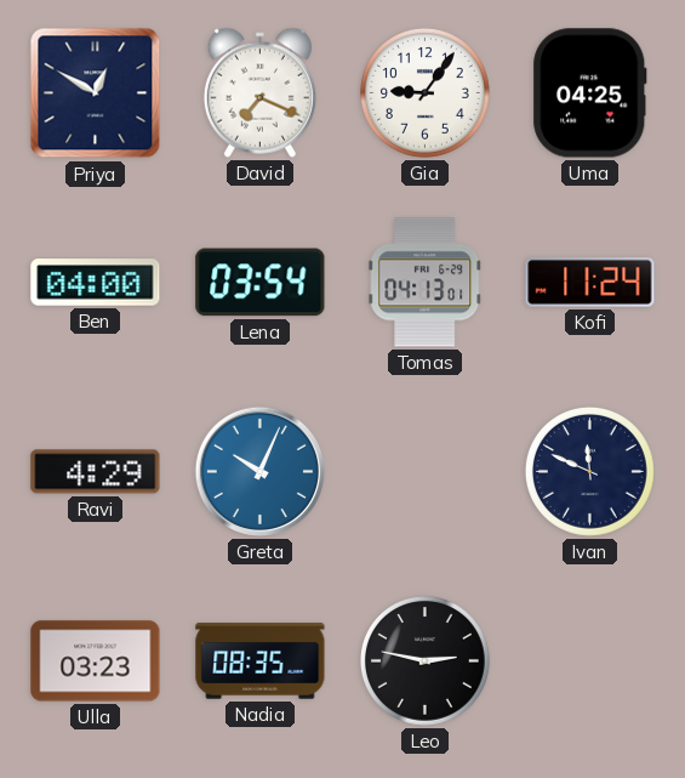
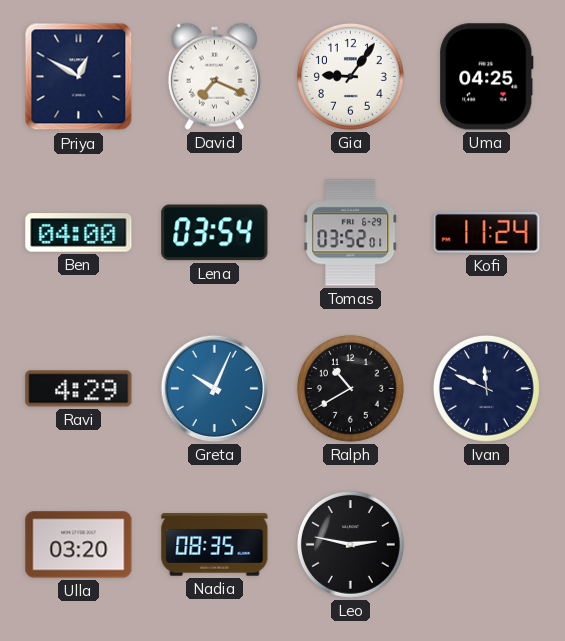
Tomas: 04:13 -> 03:52 (351, 233)
Ralph: none -> 10:40 (350, 388)
Ulla: 03:23 -> 03:20 (79, 545)
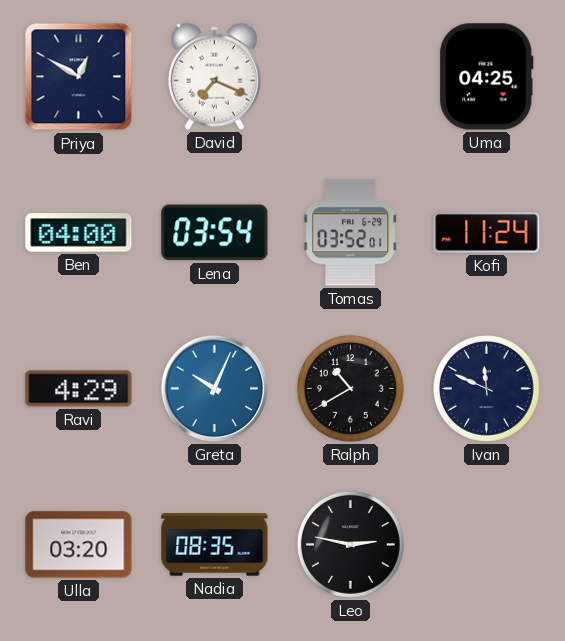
Gia: 9:06 -> none (350, 76)
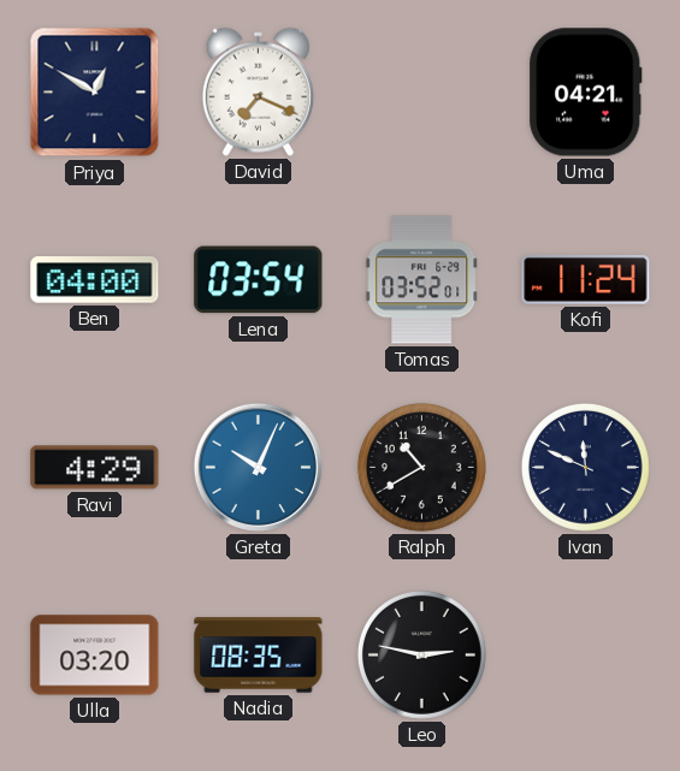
Uma: 04:25 -> 04:21 (586, 93)
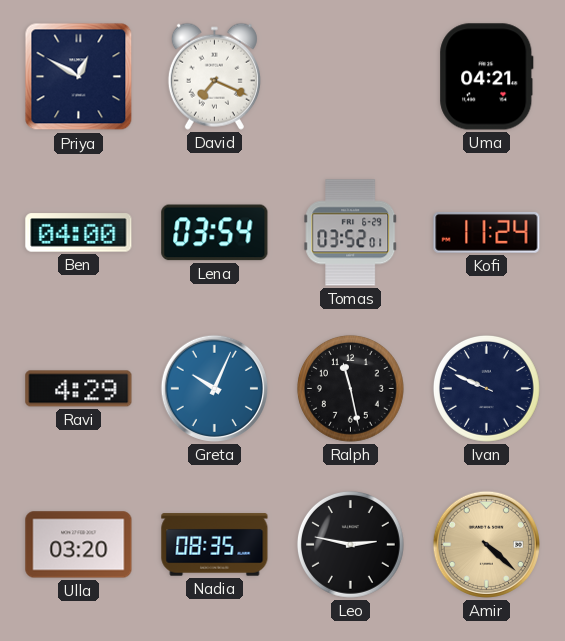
Ralph: 10:40 -> 11:28 (350, 388)
Ivan: 11:49 -> 9:49 (486, 388)
Amir: none -> 4:22 (486, 544)
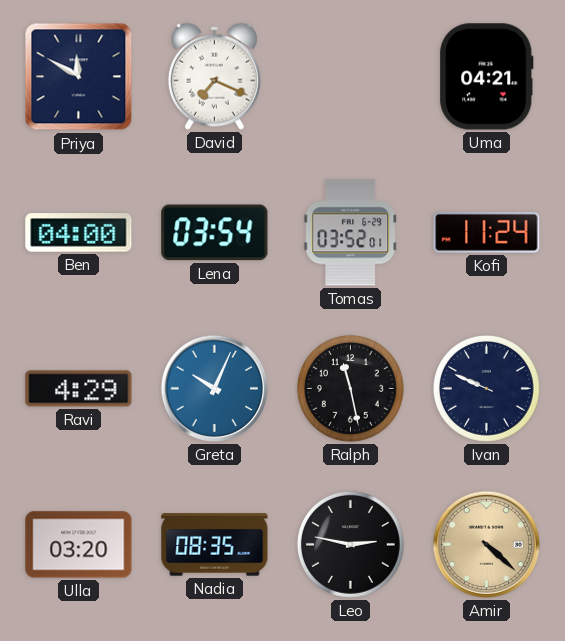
Priya: 12:50 -> 11:50 (79, 77)
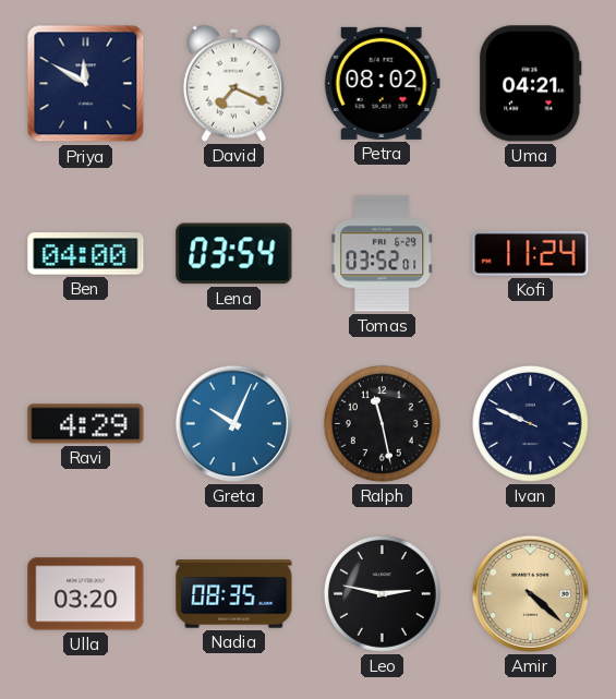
Petra: none -> 08:02 (382, 83)
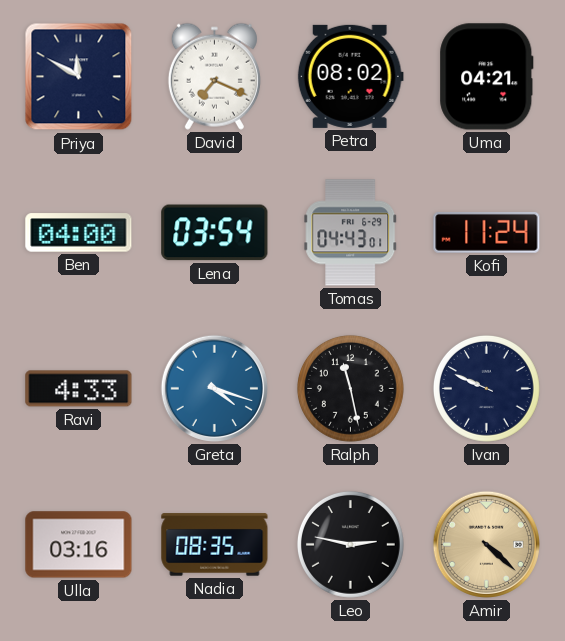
Tomas: 03:52 -> 04:43 (351, 233)
Ravi: 4:29 -> 4:33 (79, 389)
Greta: 10:04 -> 4:18 (214, 388)
Ulla: 03:20 -> 03:16 (79, 545)
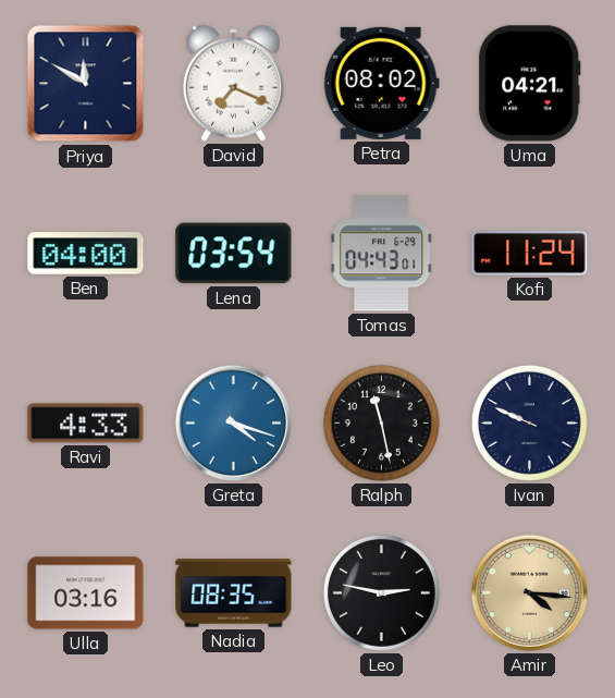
Amir: 4:22 -> 4:16 (529, 592)
